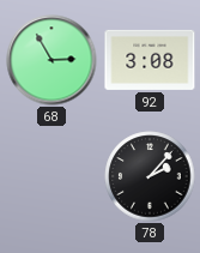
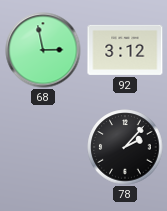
68: 2:55 -> 2:58 (43, 50)
92: 3:08 -> 3:12 (125, 50)
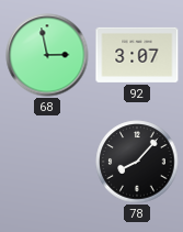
92: 3:12 -> 3:07 (137, 55)
78: 2:07 -> 8:07 (137, 162)
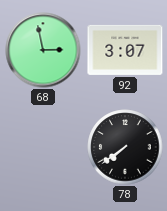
78: 8:07 -> 7:39 (125, 147)
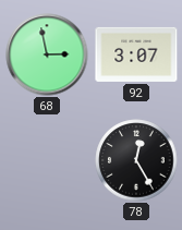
78: 7:39 -> 12:25 (136, 160)
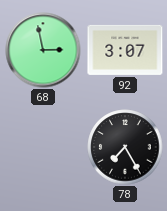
78: 12:25 -> 7:25 (125, 147)
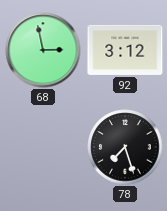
92: 3:07 -> 3:12 (125, 50)
78: 7:25 -> 7:27 (125, 147)
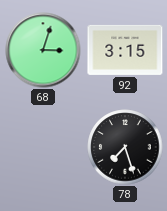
68: 2:58 -> 3:03 (43, 50)
92: 3:12 -> 3:15 (125, 50)
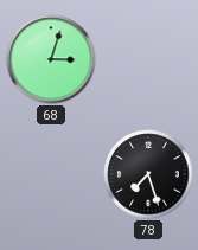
92: 3:15 -> none (125, 50)
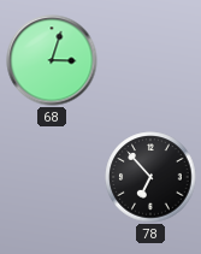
78: 7:27 -> 6:53 (150, 177)
